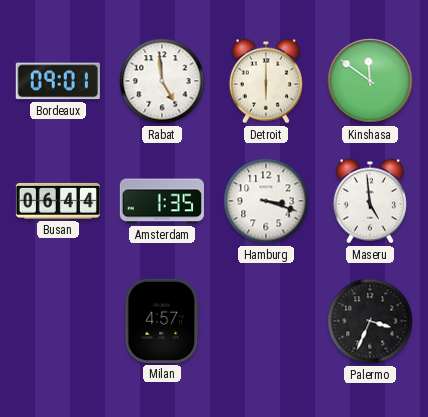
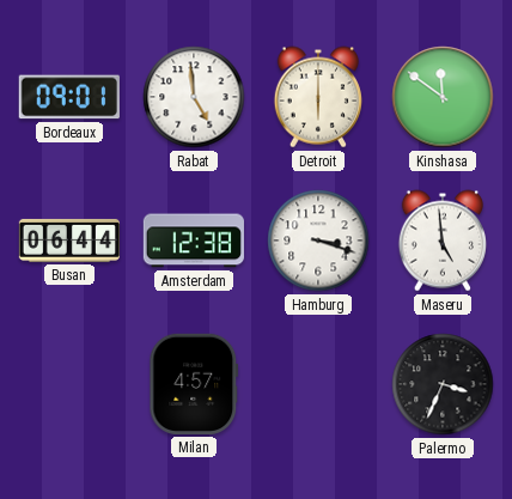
Amsterdam: 1:35 -> 12:38 (194, 241)
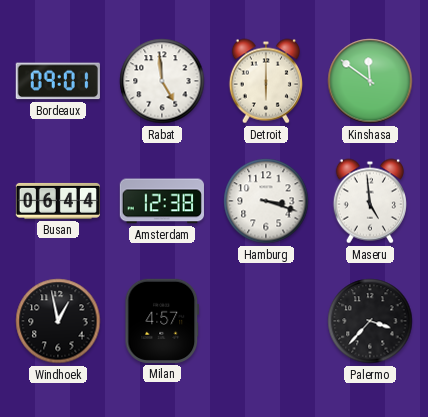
Windhoek: none -> 12:58 (58, 321)
Palermo: 3:34 -> 3:37 (370, 321)
